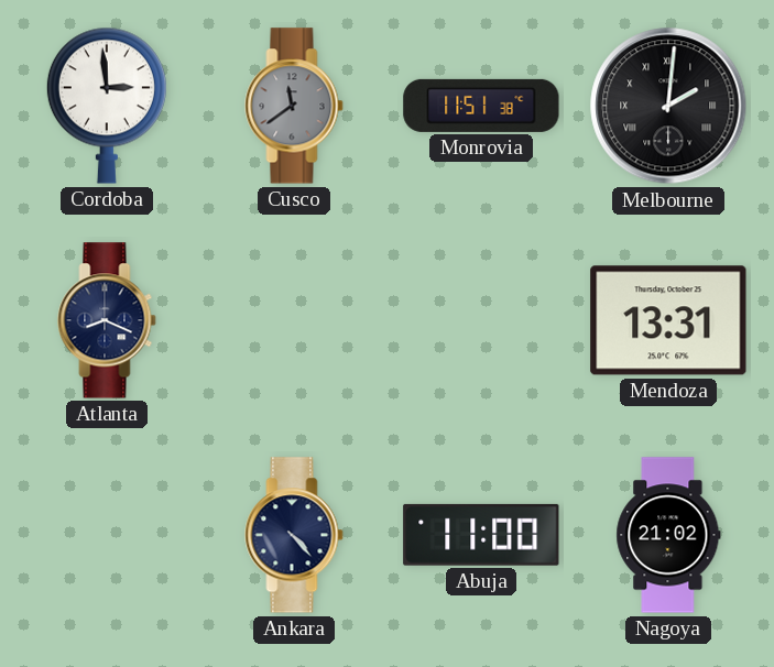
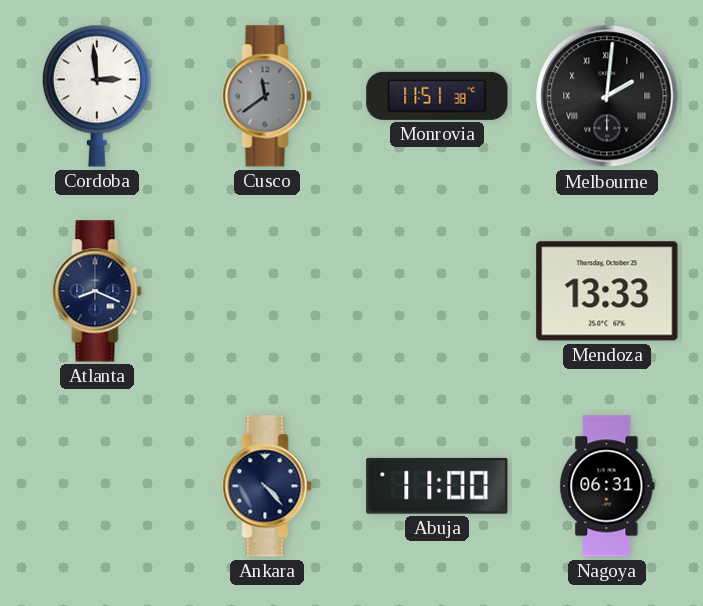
Mendoza: 13:31 -> 13:33 (607, 291)
Nagoya: 21:02 -> 06:31 (607, 486)
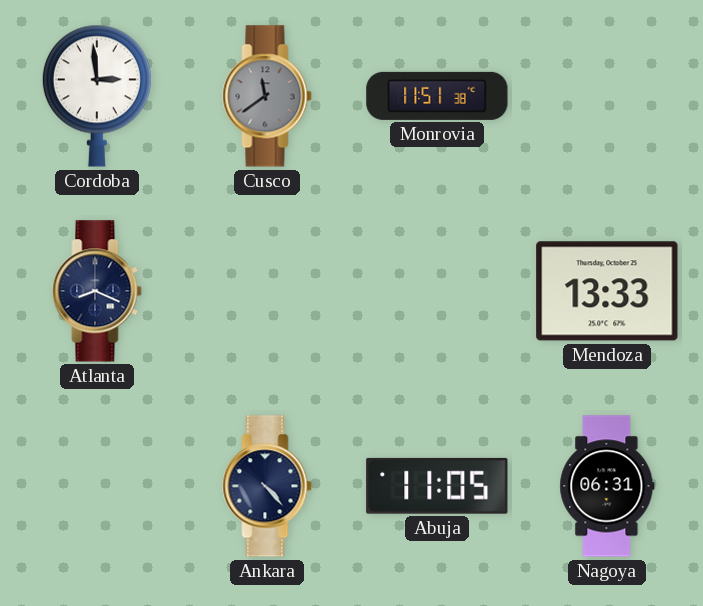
Melbourne: 2:01 -> none (607, 96)
Abuja: 11:00 -> 11:05 (437, 486)
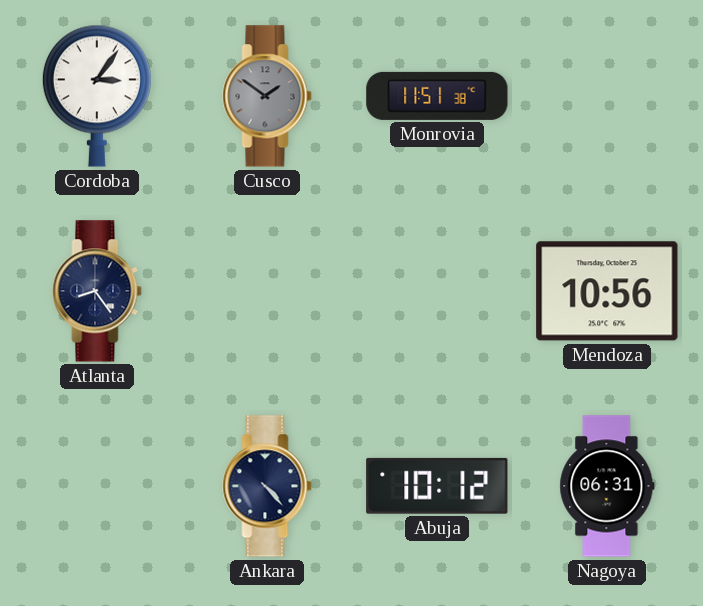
Cordoba: 2:59 -> 3:06 (97, 96)
Cusco: 11:39 -> 1:51 (267, 96)
Atlanta: 8:19 -> 8:24 (97, 291)
Mendoza: 13:33 -> 10:56 (607, 291)
Abuja: 11:05 -> 10:12 (437, 486)
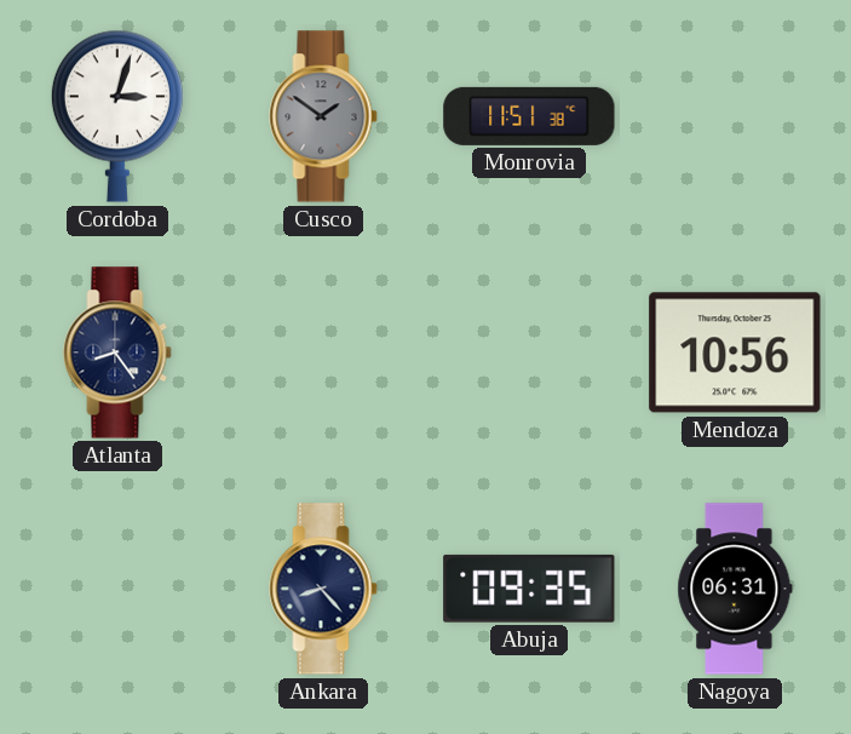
Cordoba: 3:06 -> 3:03 (117, 116)
Ankara: 4:23 -> 8:23 (323, 589)
Abuja: 10:12 -> 09:35 (529, 589)
